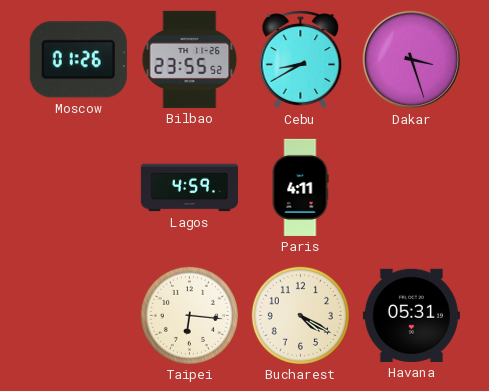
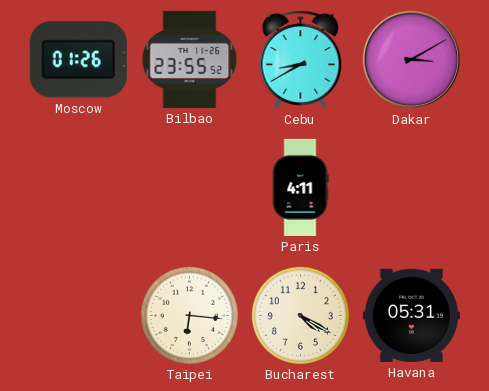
Dakar: 3:27 -> 3:10 (412, 60)
Lagos: 4:59 -> none (189, 188)
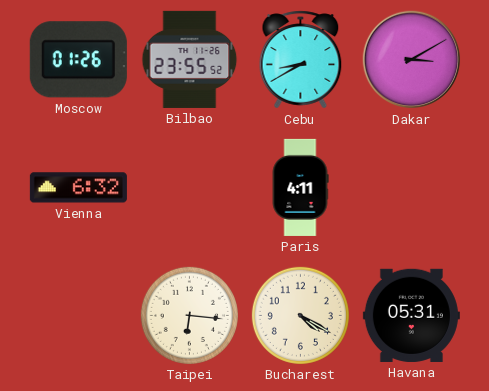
Vienna: none -> 6:32 (78, 188)
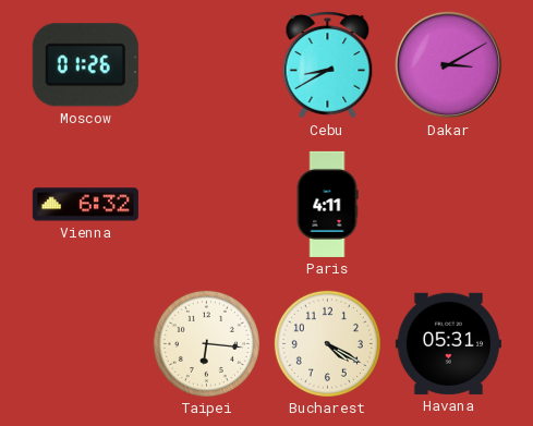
Bilbao: 23:55 -> none (190, 59)
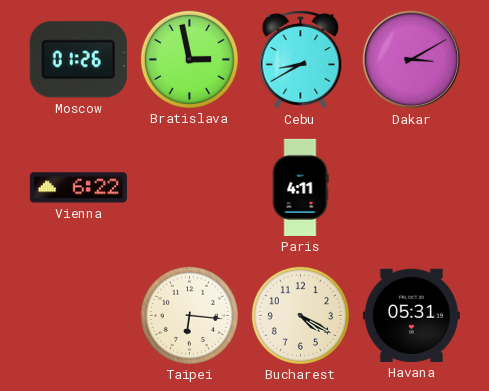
Bratislava: none -> 2:58 (189, 59)
Vienna: 6:32 -> 6:22 (78, 188)
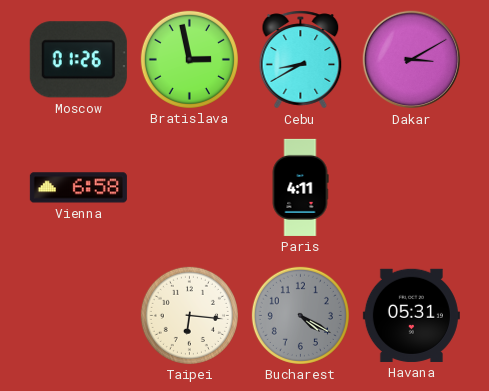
Vienna: 6:22 -> 6:58 (78, 188)
Bucharest dial: cream -> grey (300, 315)
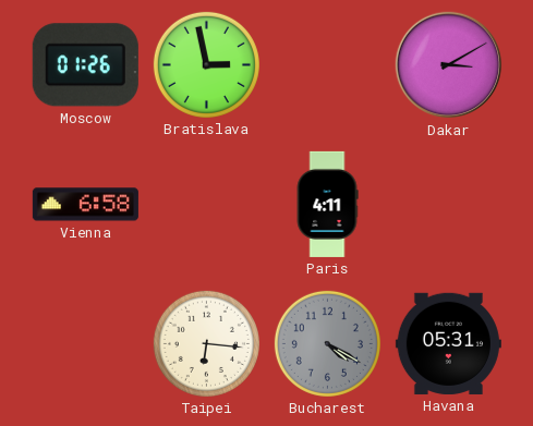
Cebu: 8:40 -> none (301, 60)
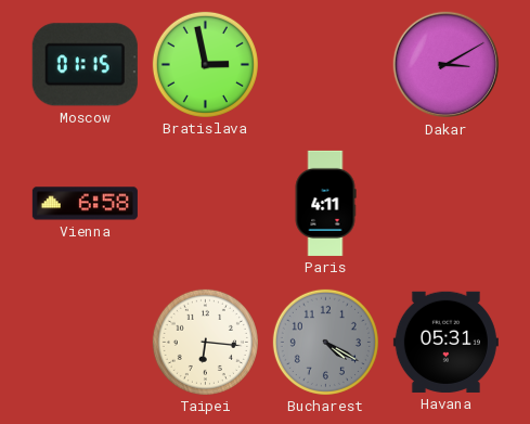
Moscow: 01:26 -> 01:15 (85, 65)
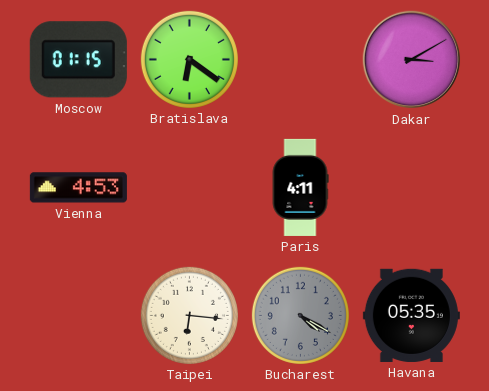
Bratislava: 2:58 -> 6:21 (189, 59)
Vienna: 6:58 -> 4:53 (78, 188)
Havana: 05:31 -> 05:35 (411, 315)
